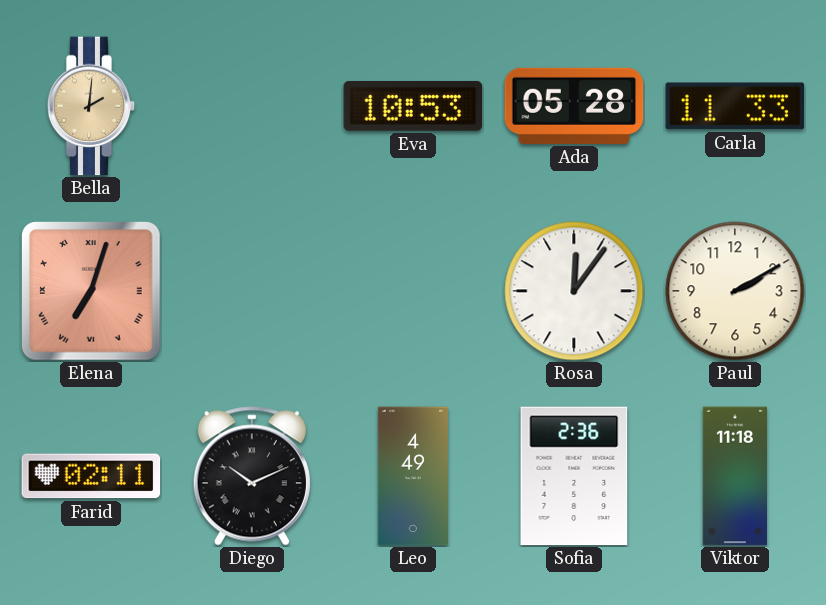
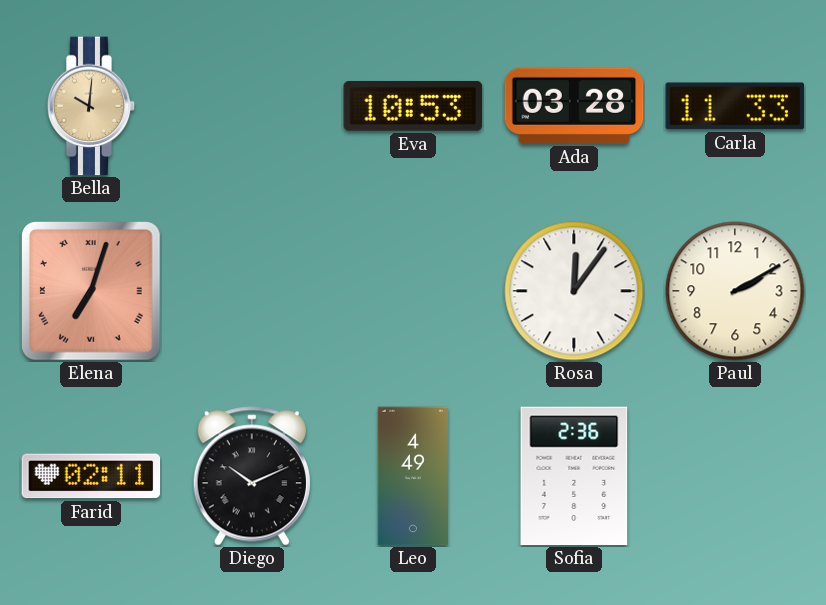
Bella: 2:01 -> 10:01 (91, 106)
Ada: 05:28 -> 03:28 (574, 106)
Viktor: 11:18 -> none (734, 476)
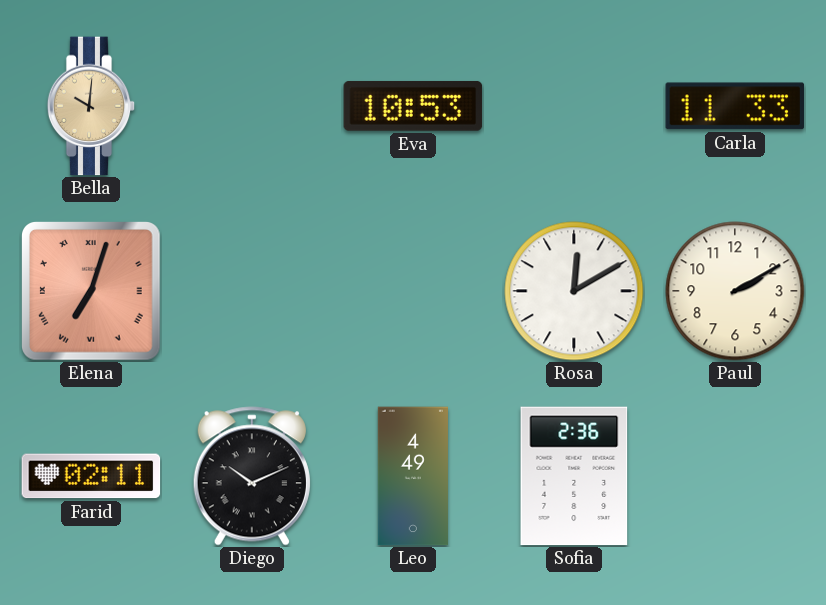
Ada: 03:28 -> none (574, 106)
Rosa: 12:06 -> 12:10 (574, 291)
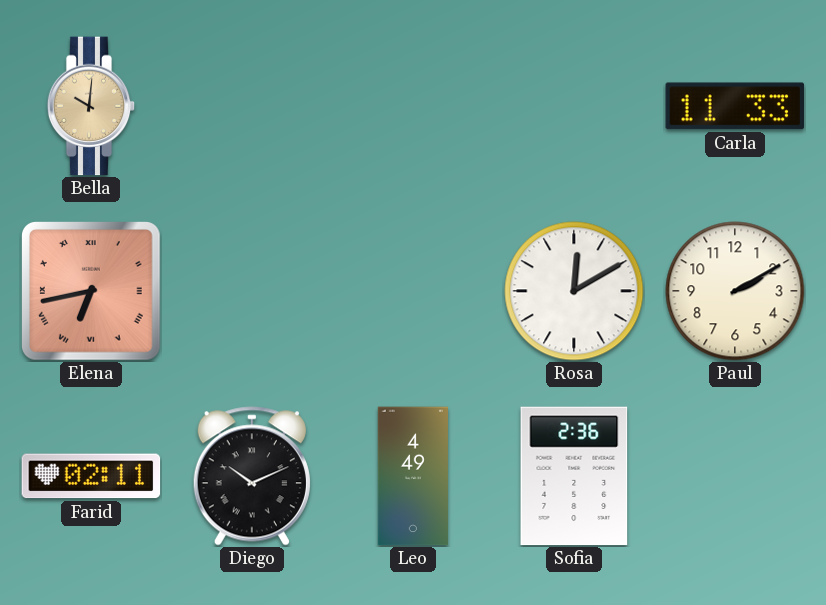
Eva: 10:53 -> none (413, 106)
Elena: 7:03 -> 6:43 (92, 292)
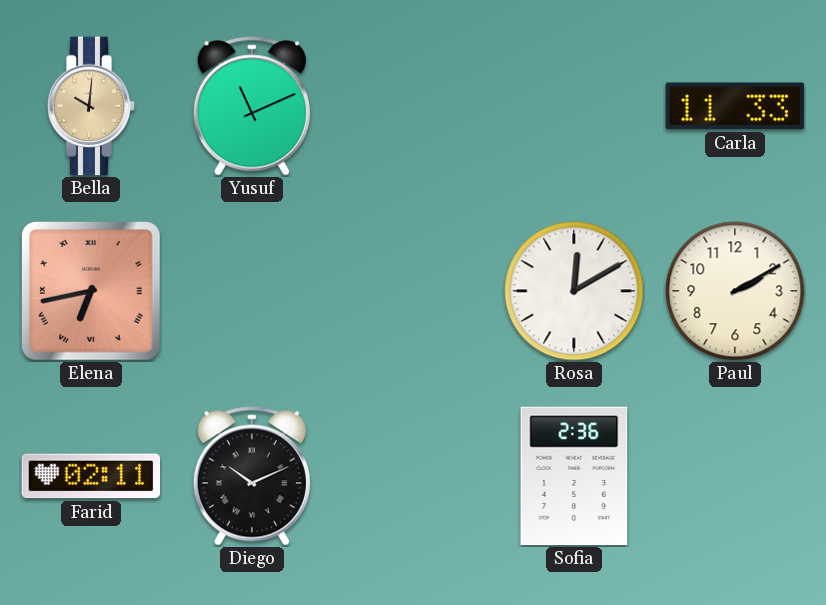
Yusuf: none -> 11:11 (252, 106)
Leo: 4:49 -> none (413, 476)
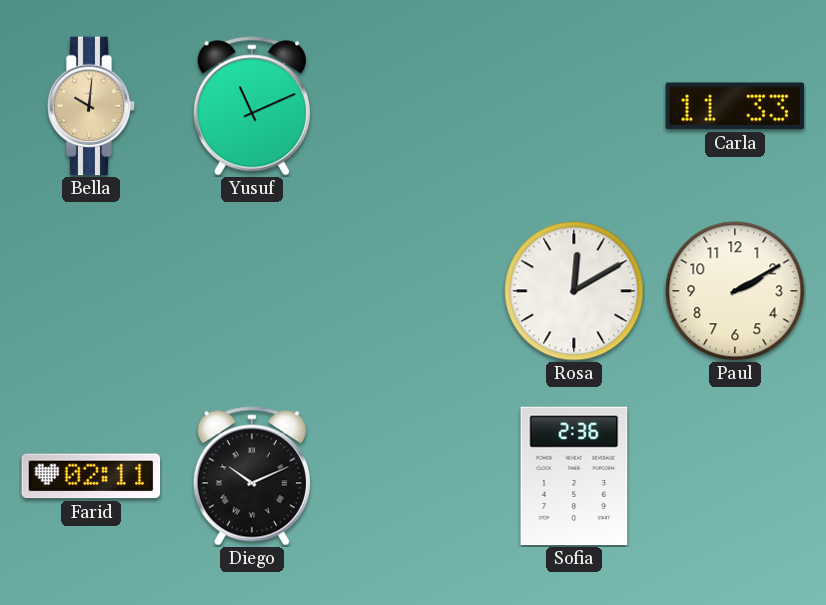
Elena: 6:43 -> none (92, 292)
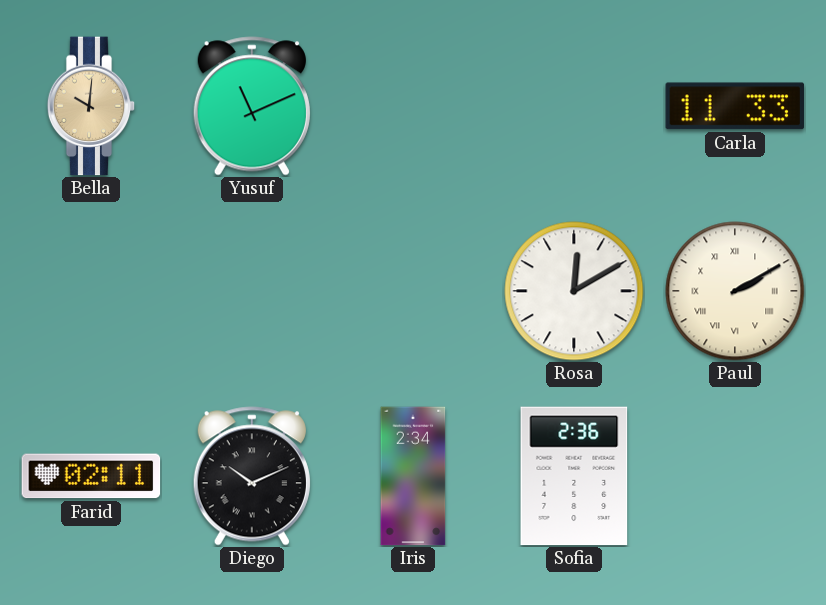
Paul numerals: Arabic -> Roman (735, 291)
Iris: none -> 2:34 (413, 476)
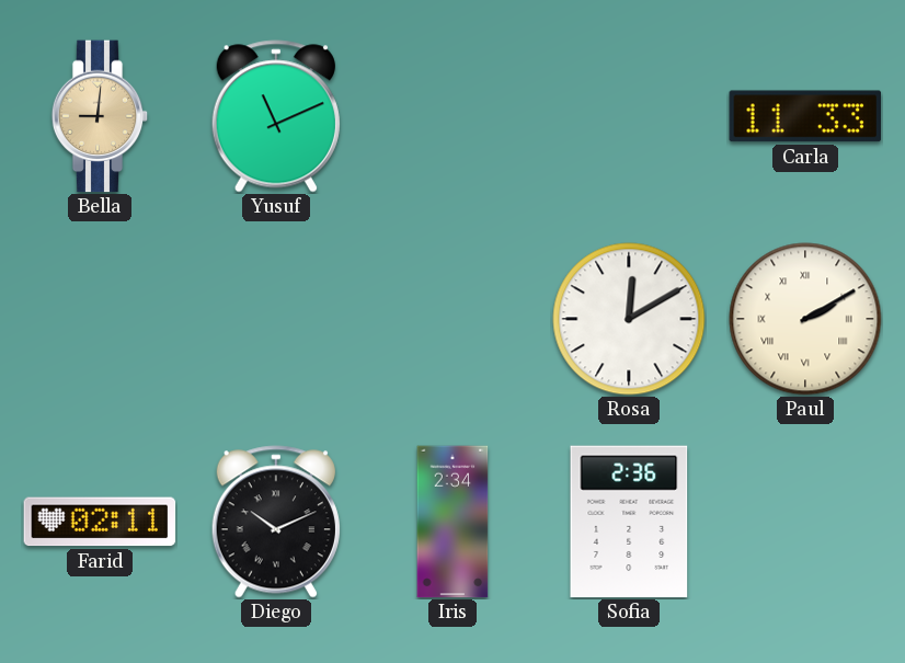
Bella: 10:01 -> 9:01 (100, 116)
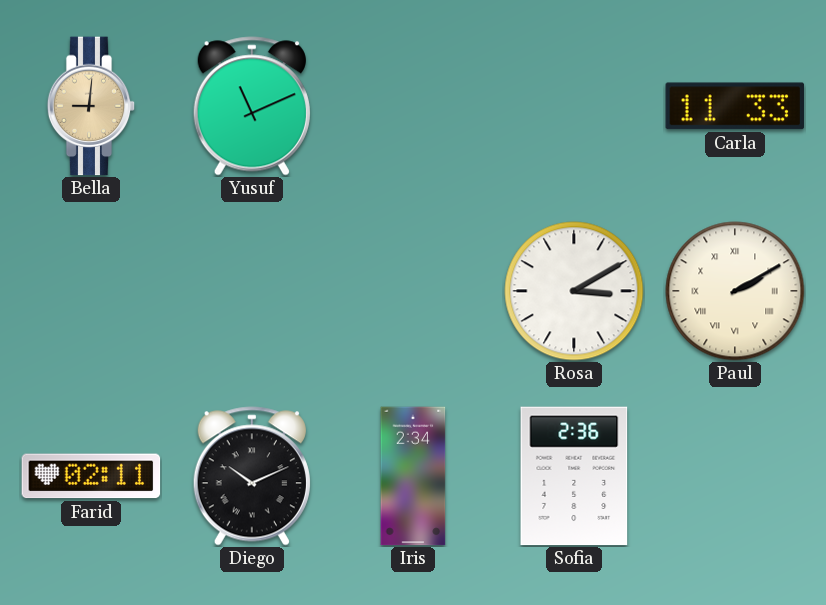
Rosa: 12:10 -> 3:10 (574, 291)
